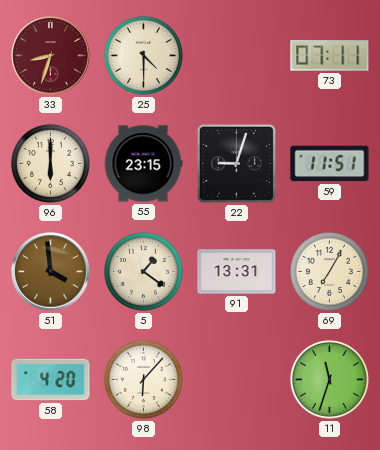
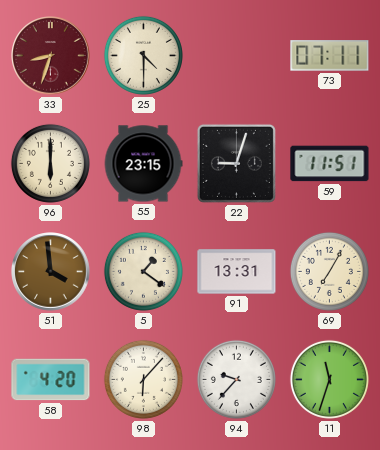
94: none -> 9:37 (236, 379)
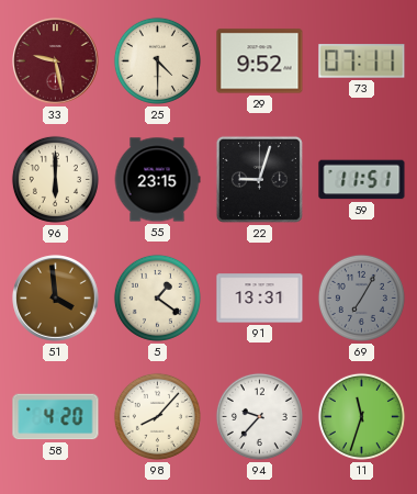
33: 8:33 -> 9:28 (56, 61)
29: none -> 9:52 (260, 61)
69 dial: cream -> grey (361, 297)
98: 6:07 -> 8:07 (157, 416)
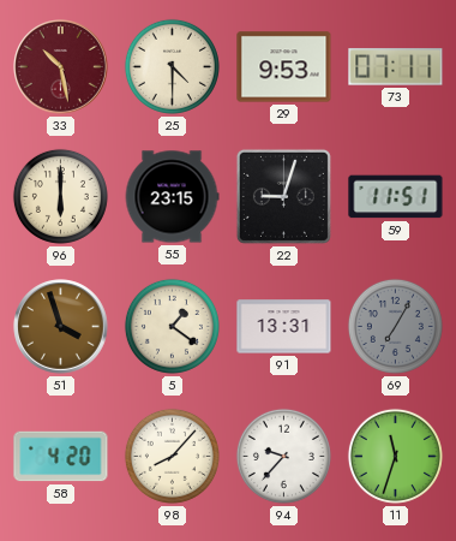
33: 9:28 -> 10:28 (61, 67)
29: 9:52 -> 9:53 (284, 67)
51: 3:59 -> 3:57 (61, 327)
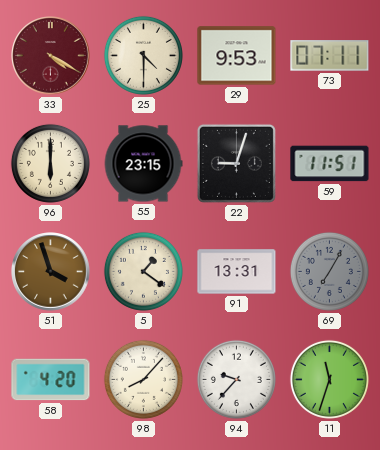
33: 10:28 -> 4:20 (51, 56)
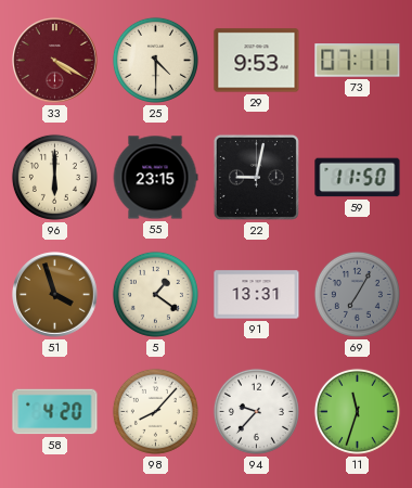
22: 9:03 -> 9:02 (256, 177)
59: 11:51 -> 11:50 (358, 178)
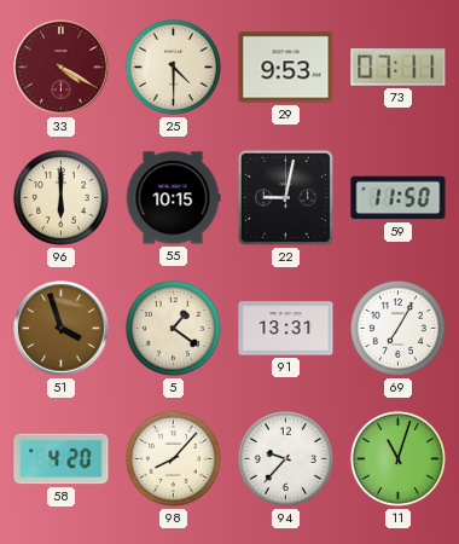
55: 23:15 -> 10:15 (173, 198)
69 dial: grey -> white (397, 328)
11: 11:33 -> 11:03 (397, 458)
